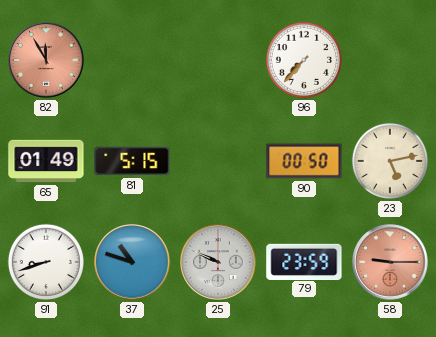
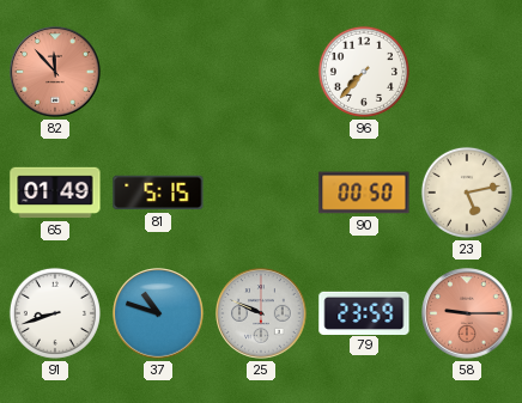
82: 11:55 -> 11:53 (55, 72)
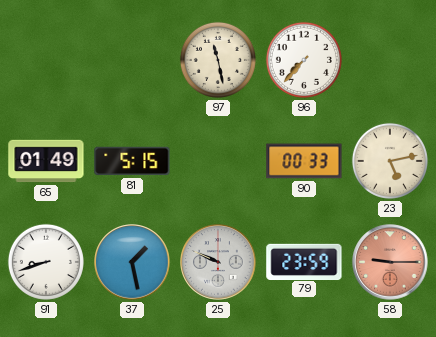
82: 11:53 -> none (55, 72)
97: none -> 11:28 (218, 60)
90: 00:50 -> 00:33 (304, 161)
37: 10:48 -> 1:28 (132, 262)
